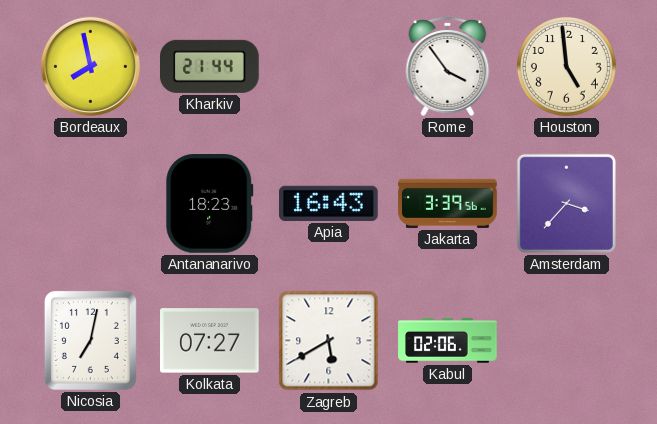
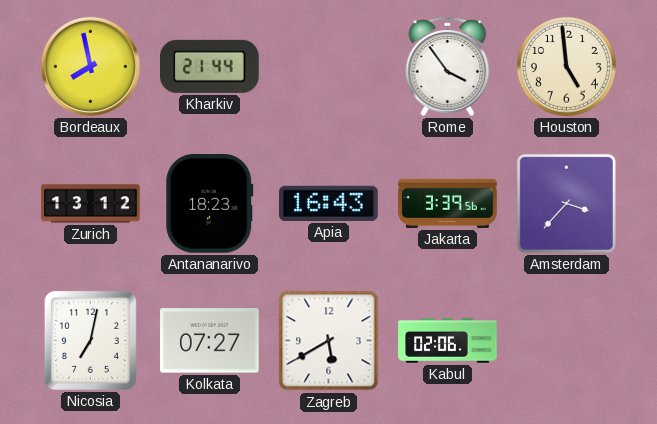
Zurich: none -> 13:12 (91, 204)
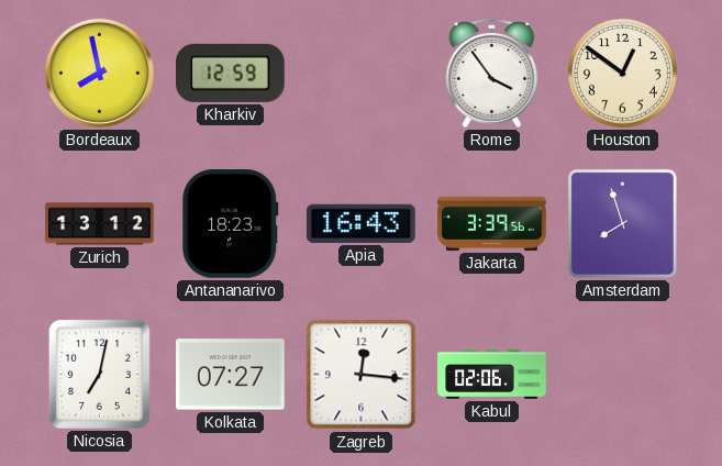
Kharkiv: 21:44 -> 12:59 (231, 73)
Houston: 4:59 -> 12:51 (622, 73)
Amsterdam: 3:37 -> 7:57 (622, 223)
Zagreb: 5:40 -> 12:16 (362, 375)
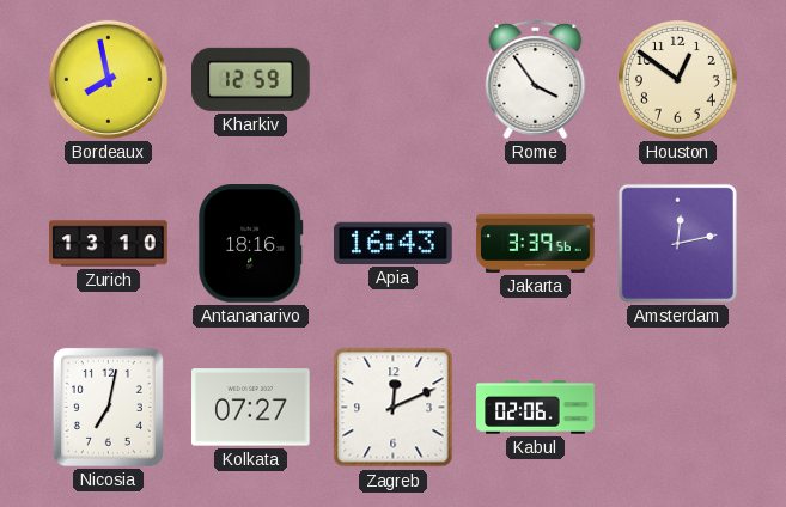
Zurich: 13:12 -> 13:10 (109, 244)
Antananarivo: 18:23 -> 18:16 (251, 244)
Amsterdam: 7:57 -> 12:13 (677, 243)
Zagreb: 12:16 -> 12:11 (394, 408)
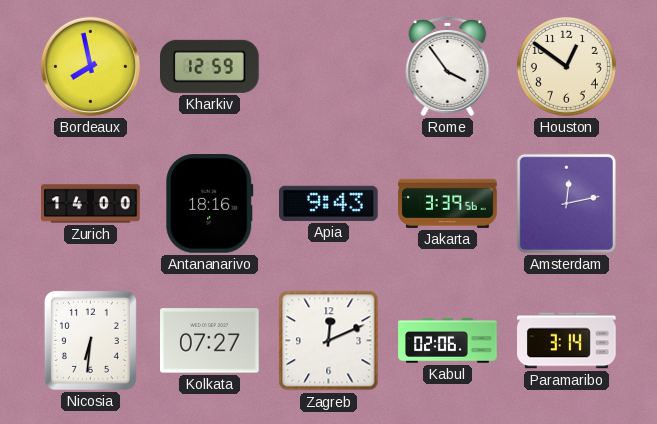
Zurich: 13:10 -> 14:00 (91, 204)
Apia: 16:43 -> 9:43 (329, 203)
Nicosia: 7:02 -> 6:31 (90, 340)
Paramaribo: none -> 3:14 (567, 341)
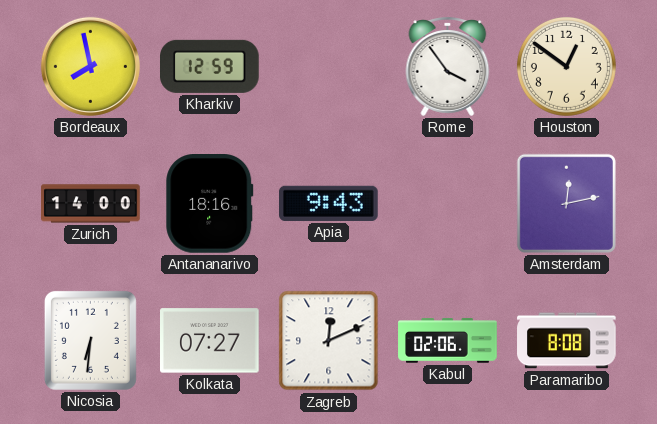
Jakarta: 3:39 -> none (448, 203)
Paramaribo: 3:14 -> 8:08 (567, 341)
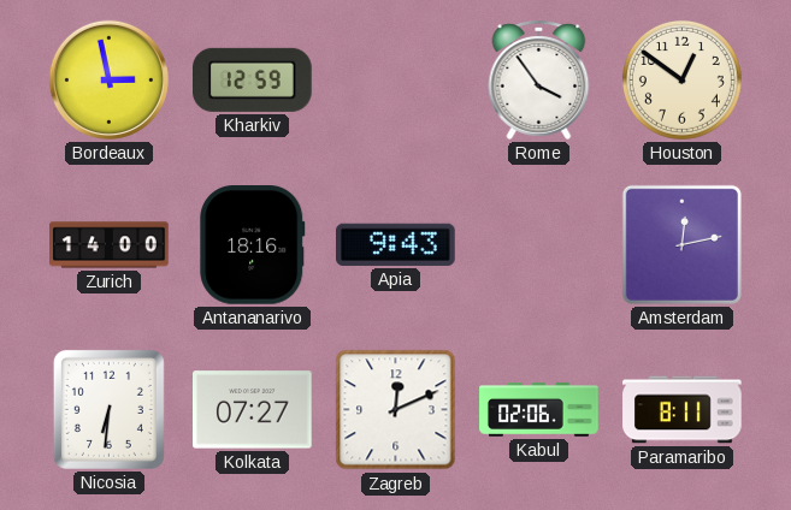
Bordeaux: 7:58 -> 2:58 (108, 79)
Paramaribo: 8:08 -> 8:11 (683, 410)
